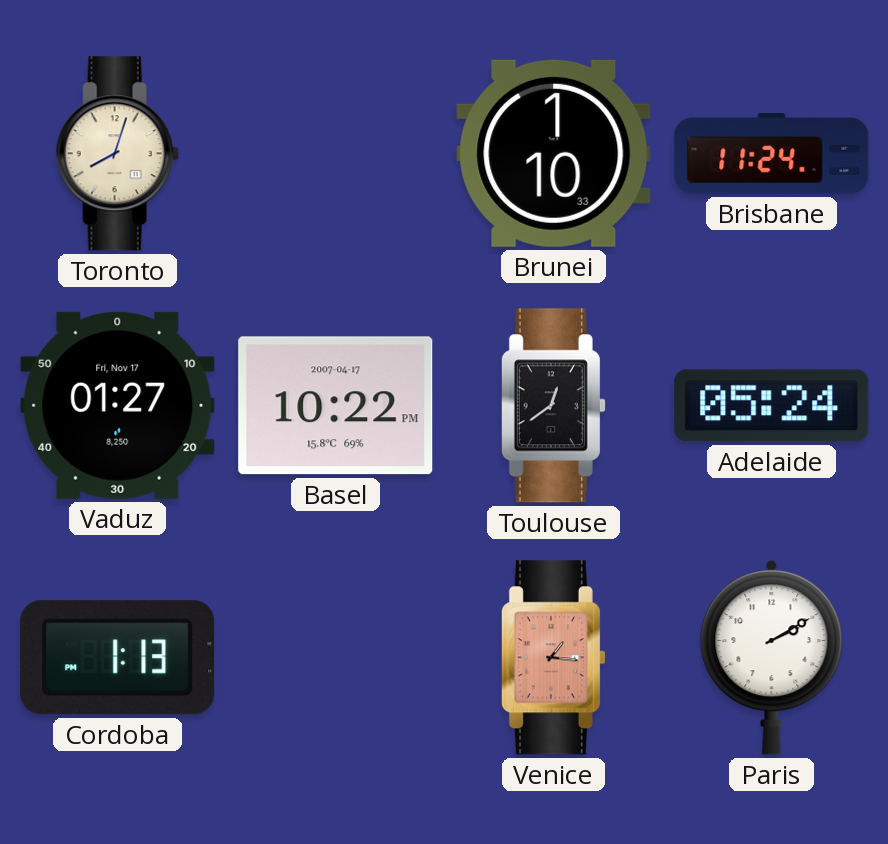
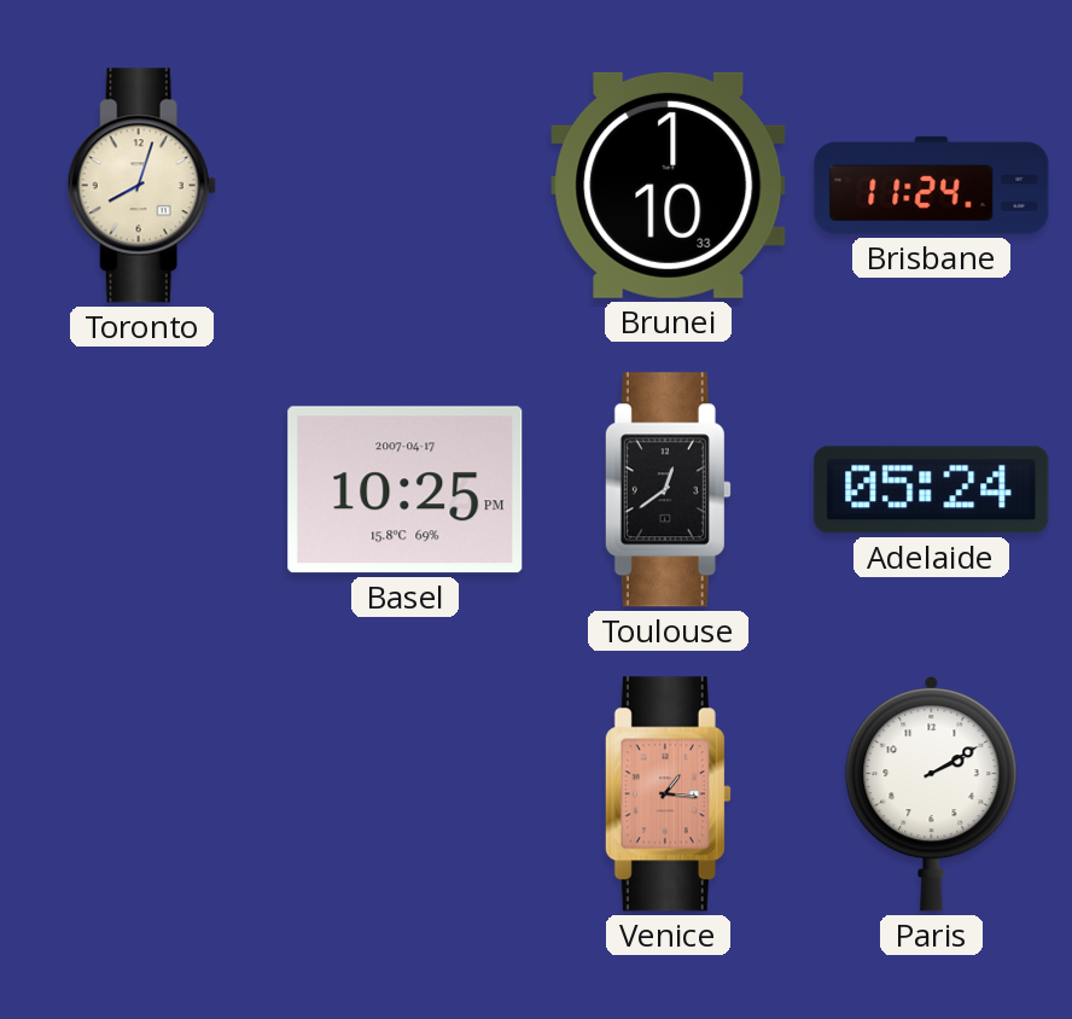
Vaduz: 01:27 -> none (118, 405)
Basel: 10:22 -> 10:25 (406, 490)
Cordoba: 1:13 -> none (118, 658)
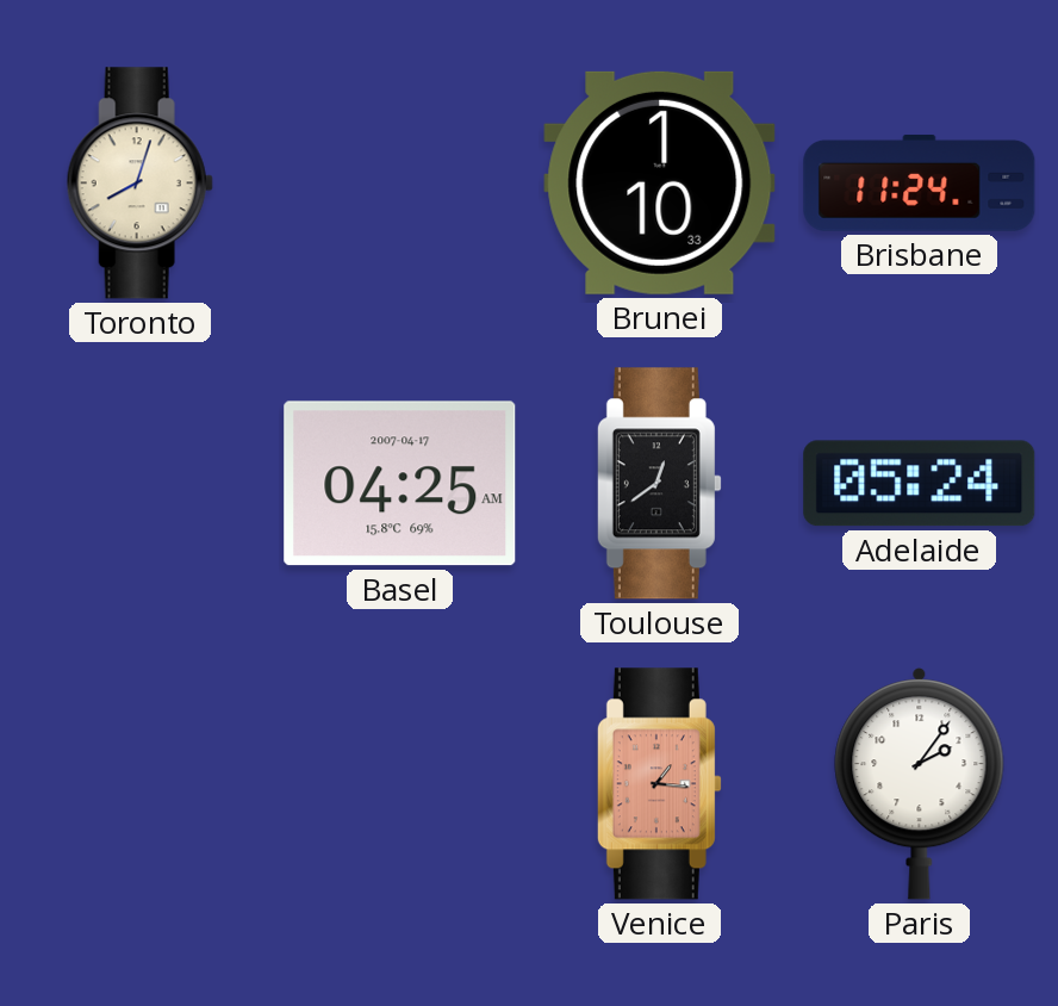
Basel: 10:25 -> 04:25 (400, 484)
Paris: 2:10 -> 2:06 (920, 783)
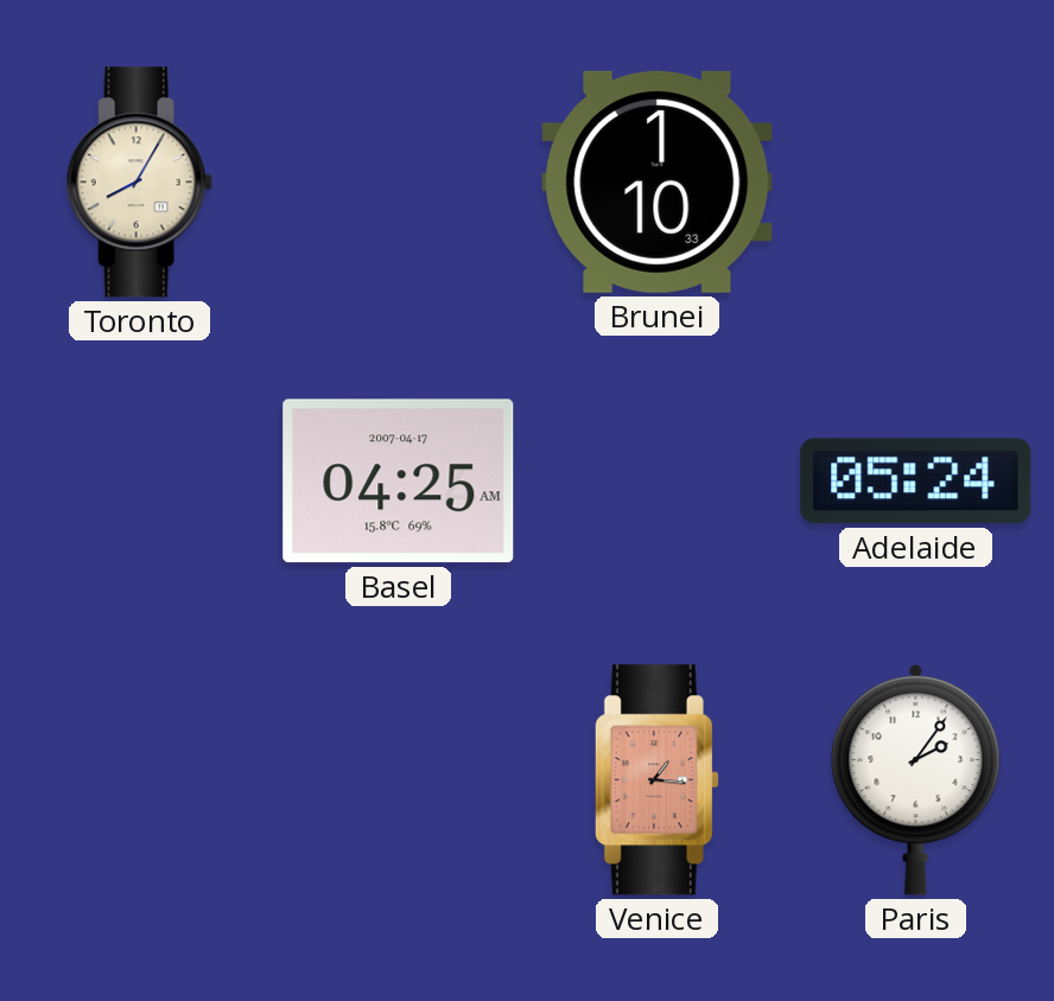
Toronto: 8:03 -> 8:05 (139, 183)
Brisbane: 11:24 -> none (920, 182)
Toulouse: 12:39 -> none (659, 484)
